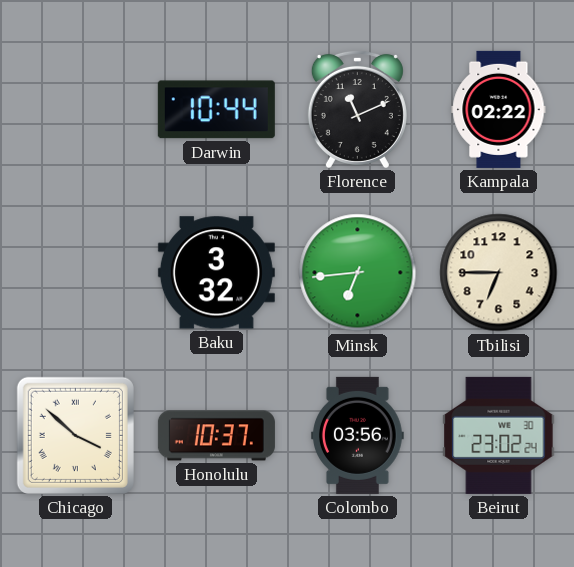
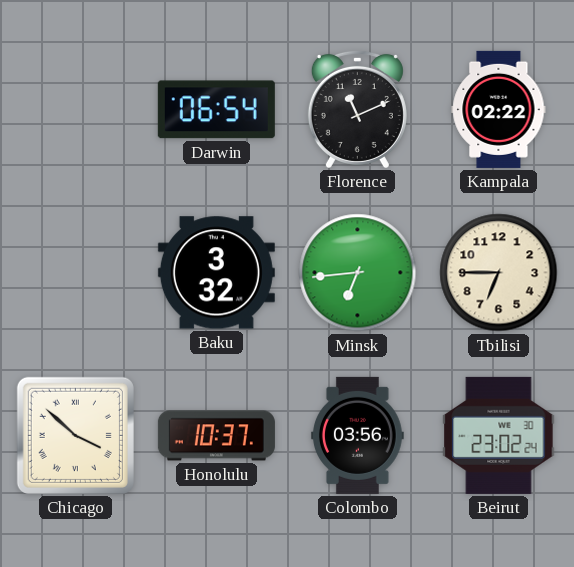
Darwin: 10:44 -> 06:54 (216, 110)
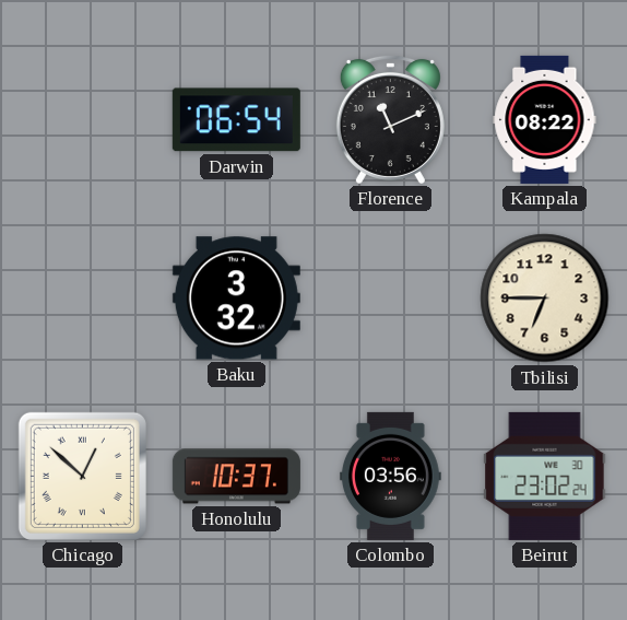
Kampala: 02:22 -> 08:22 (545, 119)
Minsk: 6:44 -> none (358, 273)
Chicago: 3:52 -> 12:52 (82, 476)
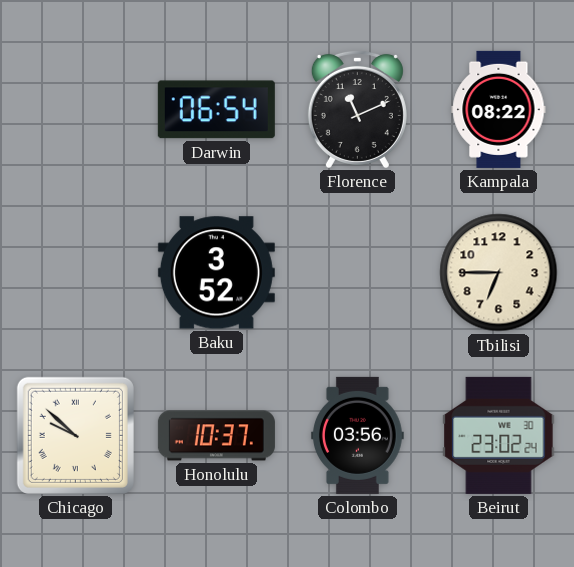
Baku: 3:32 -> 3:52 (216, 273)
Chicago: 12:52 -> 9:52 (75, 435)
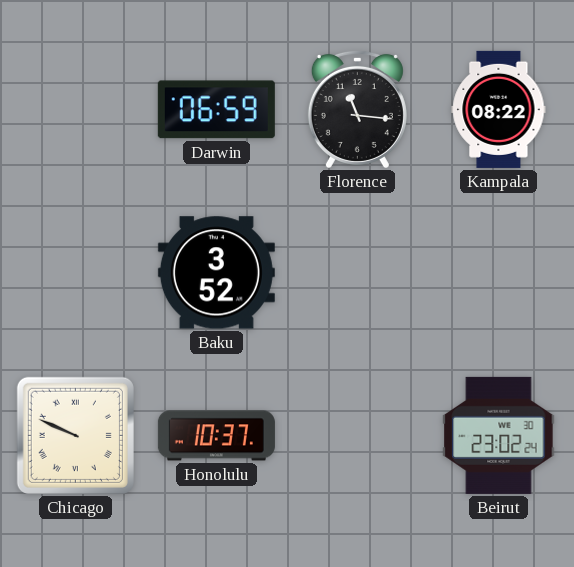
Darwin: 06:54 -> 06:59 (216, 110)
Florence: 11:11 -> 11:16 (357, 109)
Tbilisi: 6:45 -> none (499, 273)
Chicago: 9:52 -> 9:49 (75, 435)
Colombo: 03:56 -> none (357, 435)
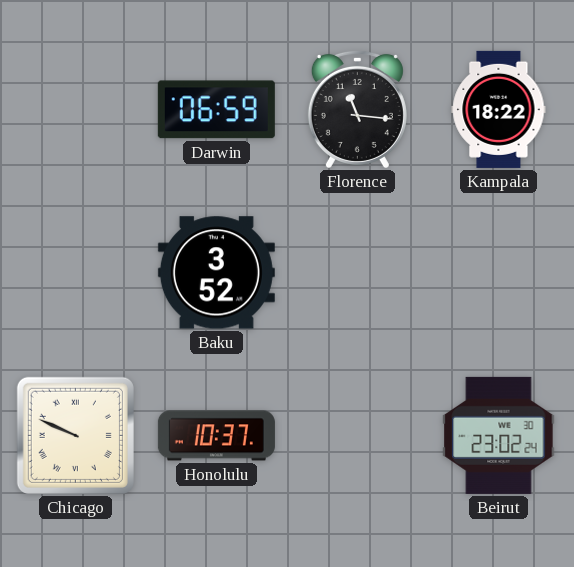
Kampala: 08:22 -> 18:22 (499, 109)
